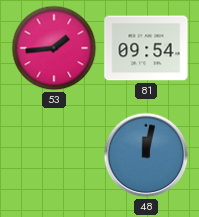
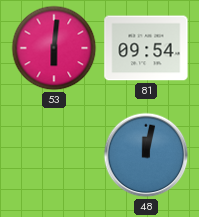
53: 1:44 -> 6:01 (54, 48)
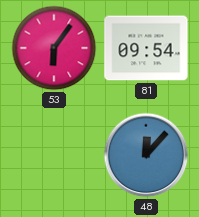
53: 6:01 -> 6:06 (54, 48)
48: 12:02 -> 12:07 (146, 155)
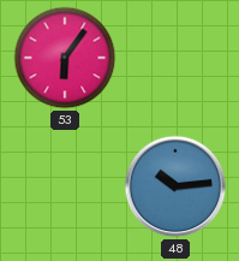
81: 09:54 -> none (146, 48)
48: 12:07 -> 10:14 (175, 186)
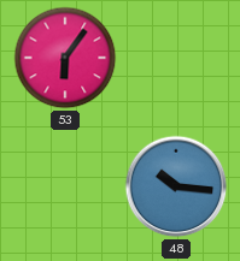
48: 10:14 -> 10:16 (176, 186)
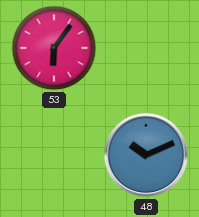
48: 10:16 -> 10:11 (146, 155)
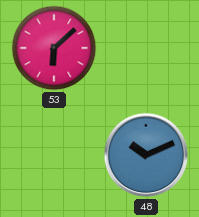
53: 6:06 -> 6:08 (54, 48)
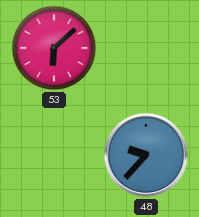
48: 10:11 -> 9:37 (146, 155)
